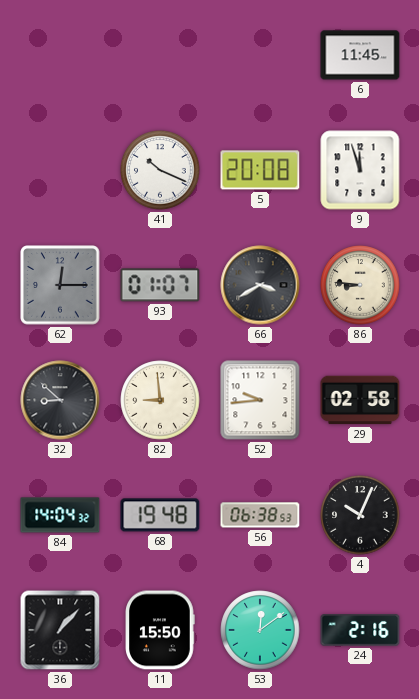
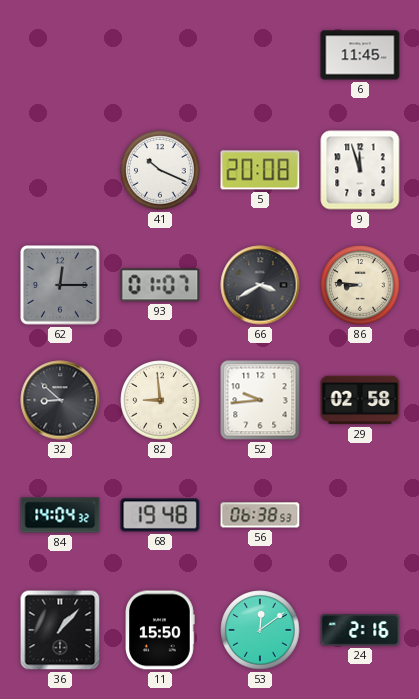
4: 10:04 -> none (360, 515)
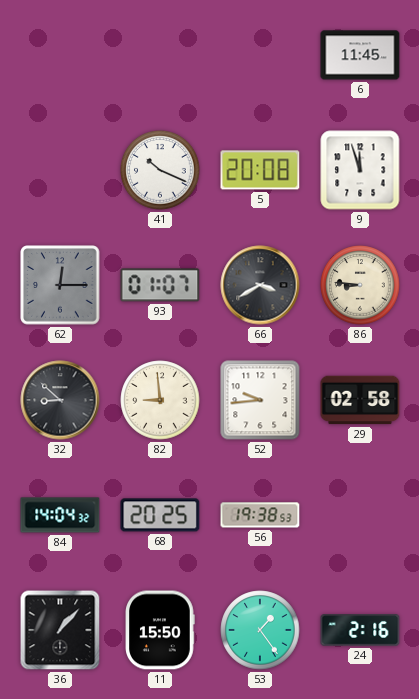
68: 19:48 -> 20:25 (160, 515)
56: 06:38 -> 19:38 (260, 515)
53: 12:09 -> 1:24 (260, 630)
